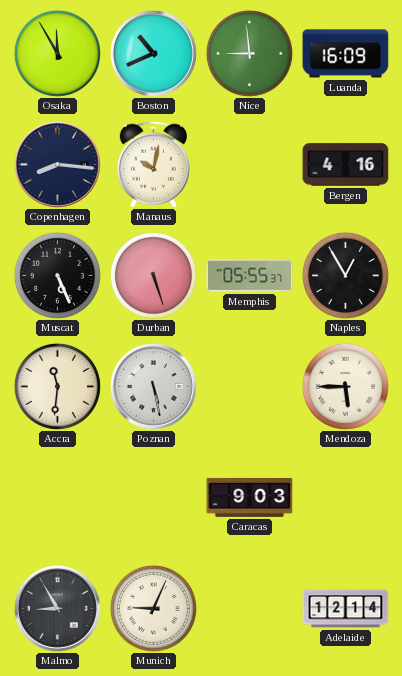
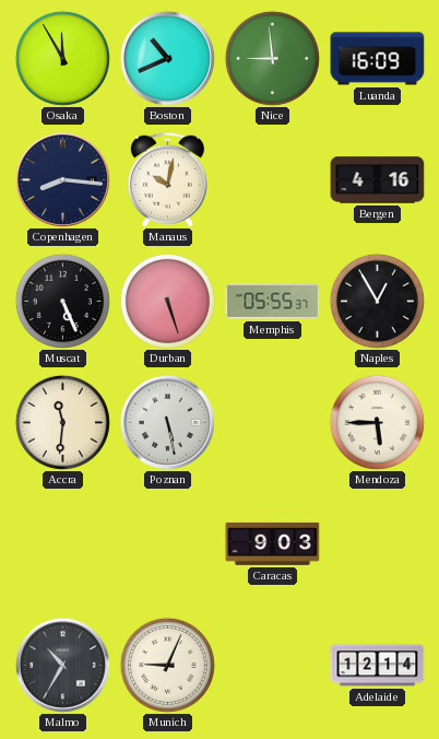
Malmo: 8:55 -> 10:35 (62, 665)
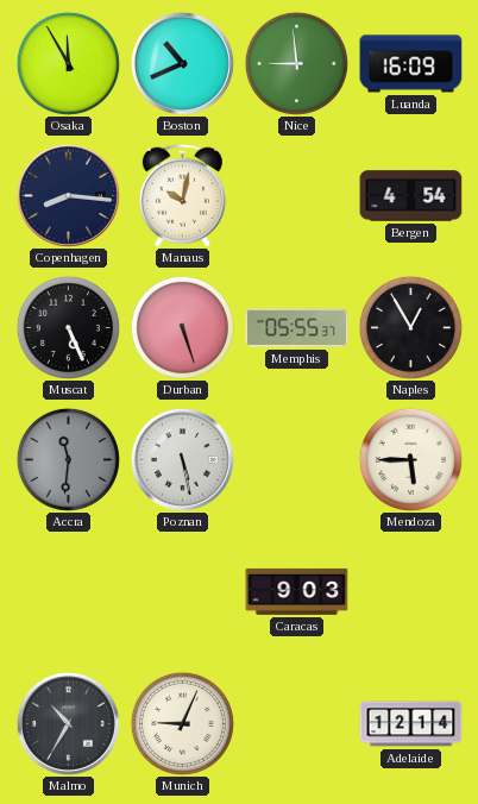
Bergen: 4:16 -> 4:54 (411, 196)
Accra dial: cream -> grey (68, 459)
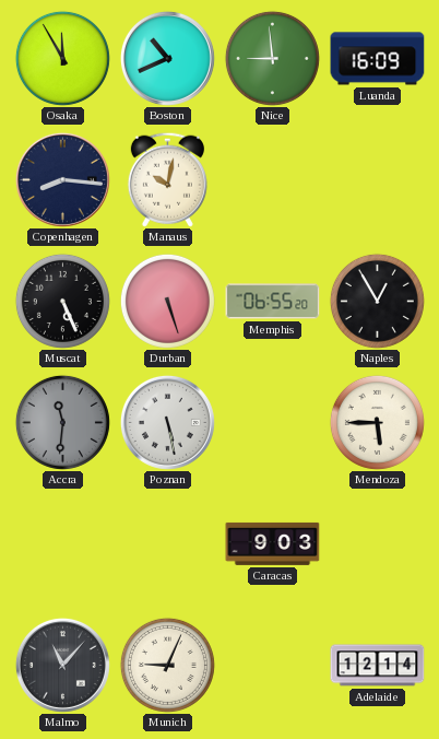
Bergen: 4:54 -> none (411, 196)
Memphis: 05:55 -> 06:55 (273, 302)
Malmo: 10:35 -> 11:07 (62, 665)
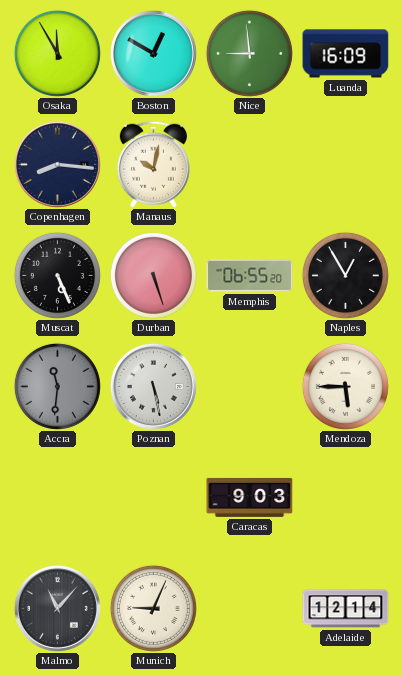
Boston: 10:41 -> 12:50 (153, 53)
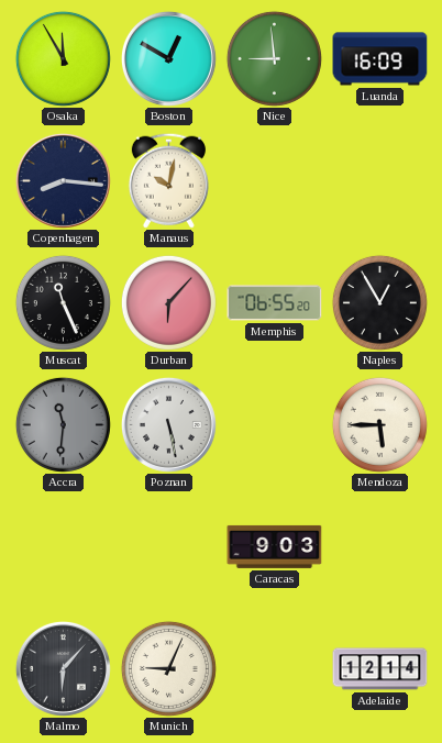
Muscat: 5:26 -> 11:26 (63, 302)
Durban: 5:27 -> 6:07 (168, 302)
Malmo: 11:07 -> 6:07 (63, 668)
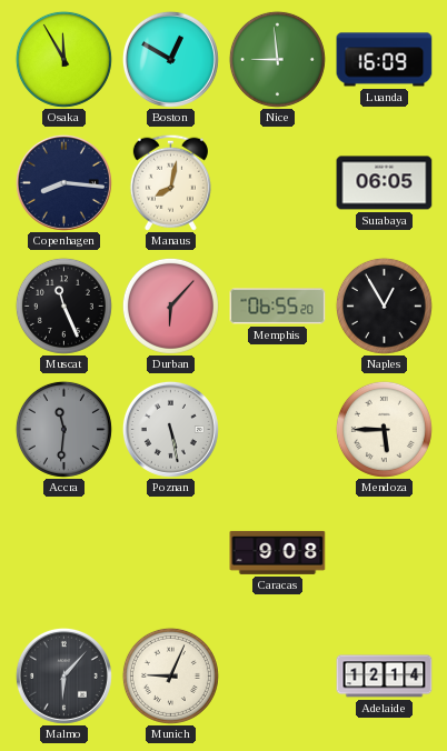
Manaus: 10:02 -> 8:02 (170, 182)
Surabaya: none -> 06:05 (385, 183)
Caracas: 9:03 -> 9:08 (278, 552)
